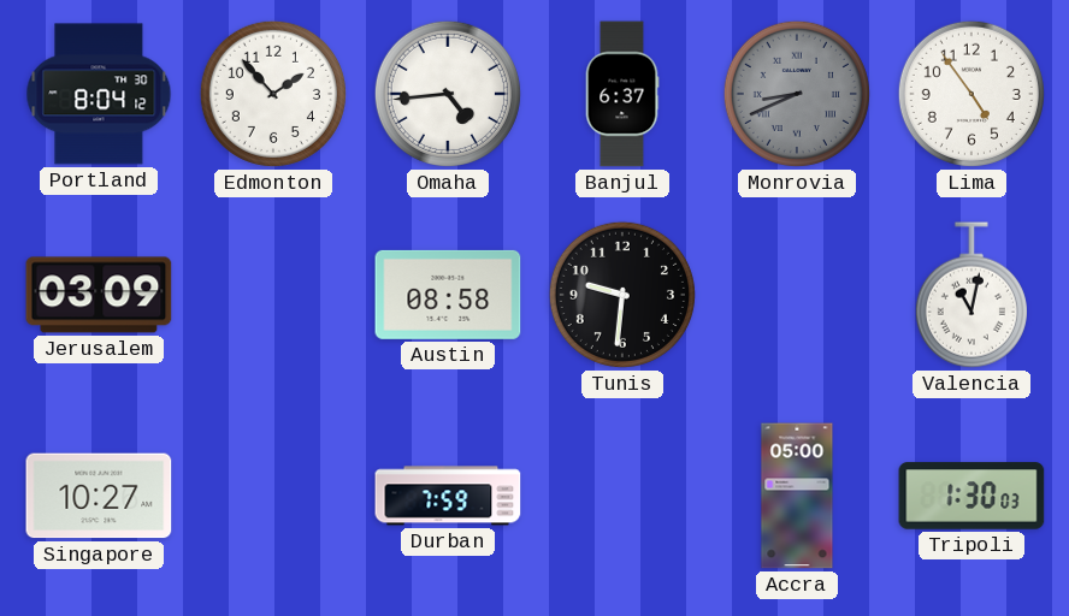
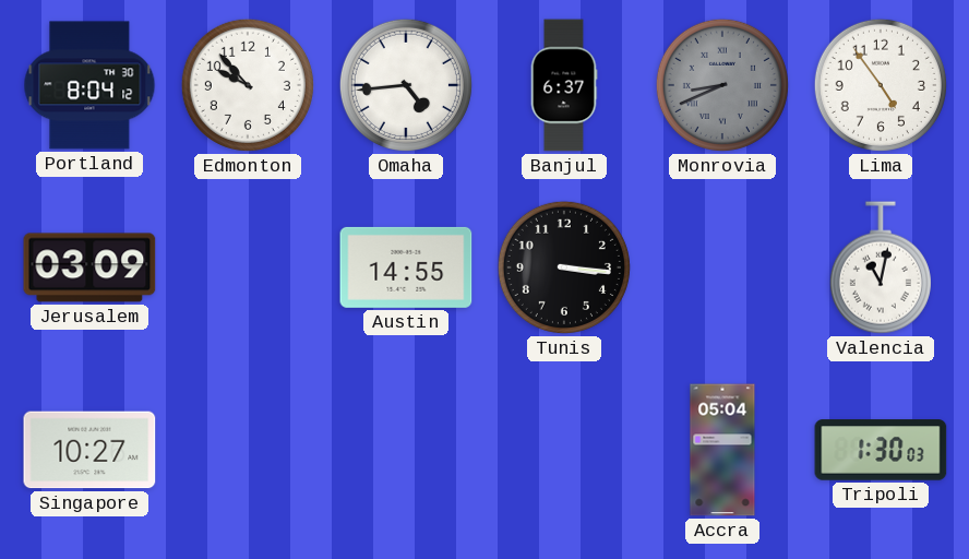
Edmonton: 1:53 -> 9:53 (248, 85)
Austin: 08:58 -> 14:55 (406, 267)
Tunis: 9:31 -> 3:16 (564, 267)
Durban: 7:59 -> none (448, 496)
Accra: 05:00 -> 05:04 (722, 450)
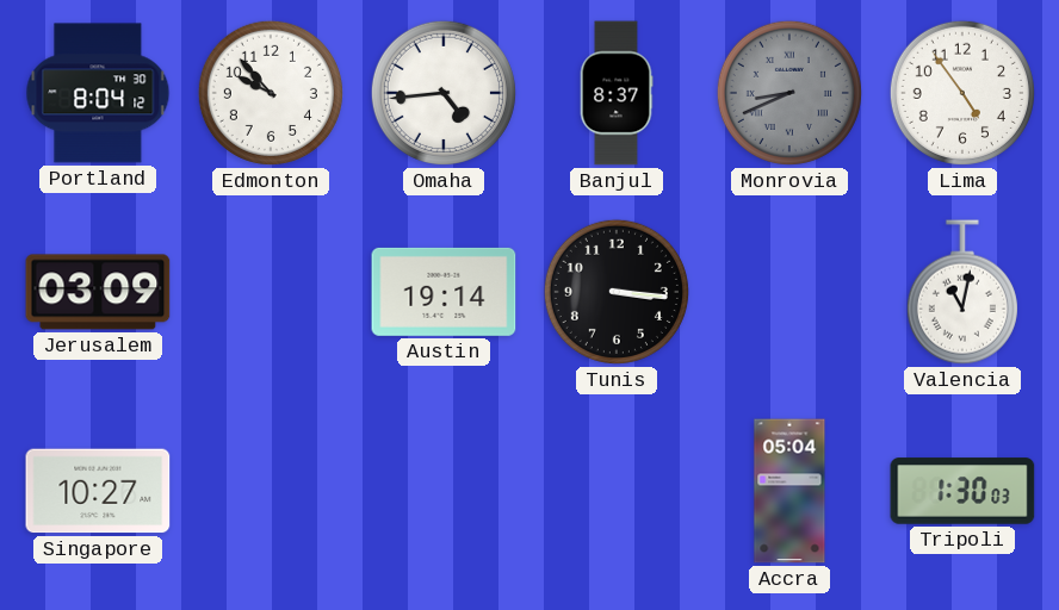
Banjul: 6:37 -> 8:37 (617, 93)
Austin: 14:55 -> 19:14 (444, 292)
